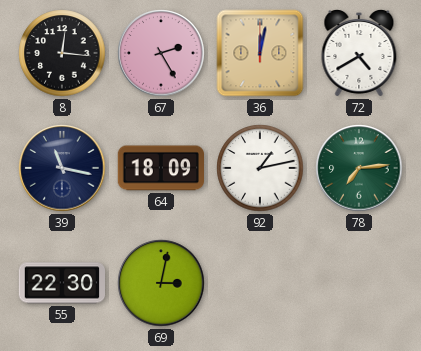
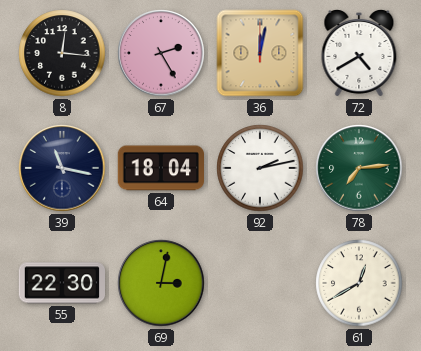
64: 18:09 -> 18:04 (160, 168)
92: 1:13 -> 2:13 (260, 168)
61: none -> 12:40 (359, 283)
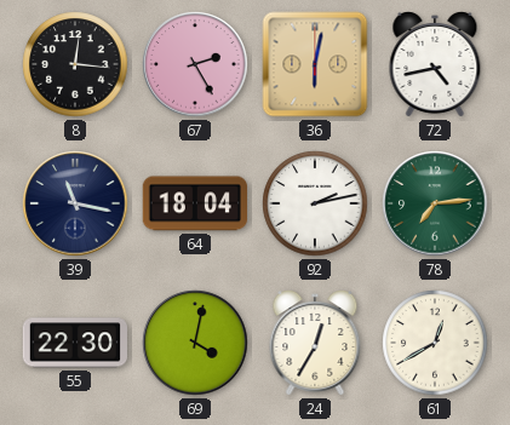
36: 12:02 -> 6:02 (315, 64)
72: 4:40 -> 4:43 (435, 65)
69: 3:02 -> 4:02 (195, 343)
24: none -> 12:35 (315, 344)
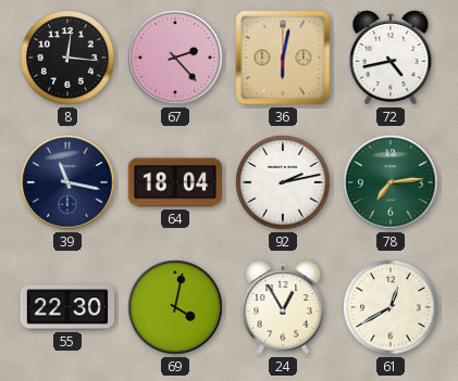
67: 2:25 -> 2:23 (175, 58)
24: 12:35 -> 12:55 (283, 308)
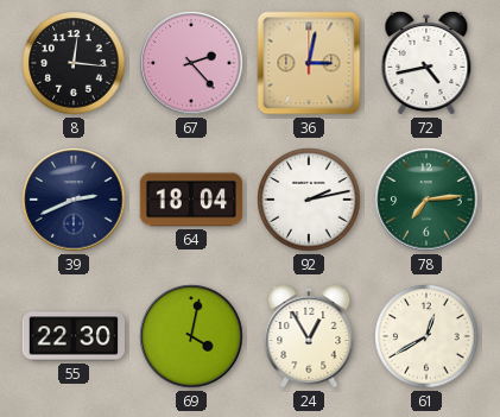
36: 6:02 -> 3:02 (309, 63)
39: 11:17 -> 2:41 (74, 200)
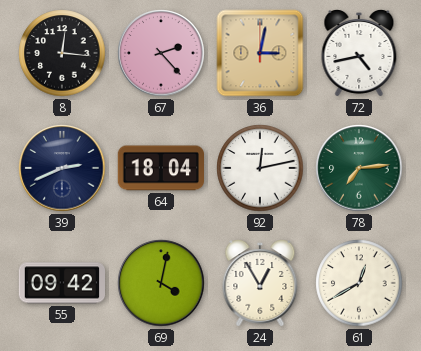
92: 2:13 -> 12:13 (260, 168)
55: 22:30 -> 09:42 (62, 283)
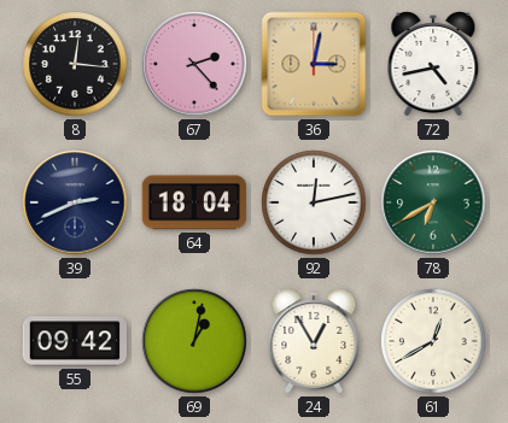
78: 7:14 -> 6:40 (433, 202)
69: 4:02 -> 1:02 (194, 341)
